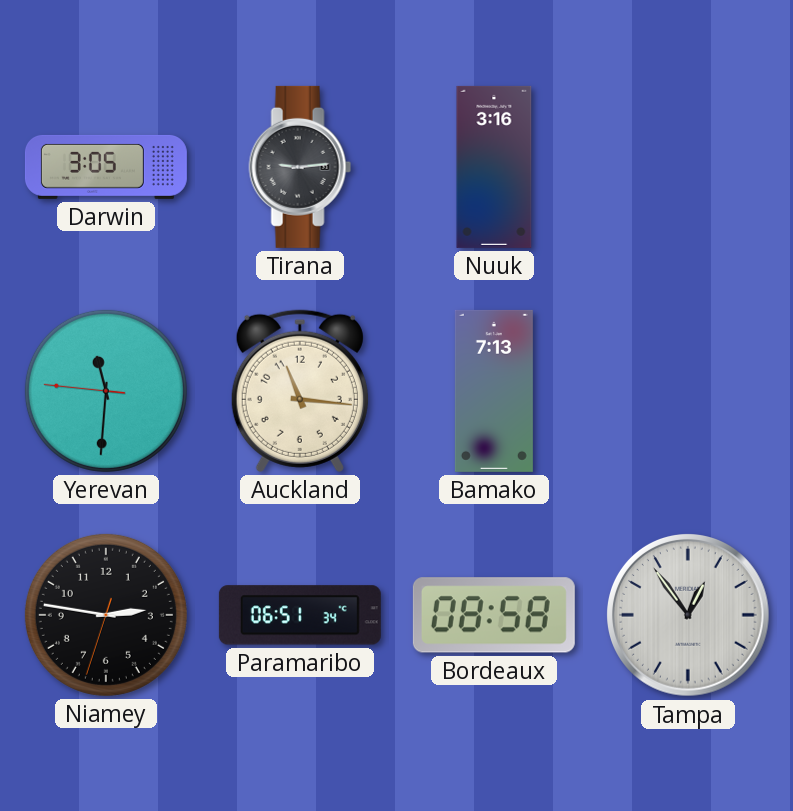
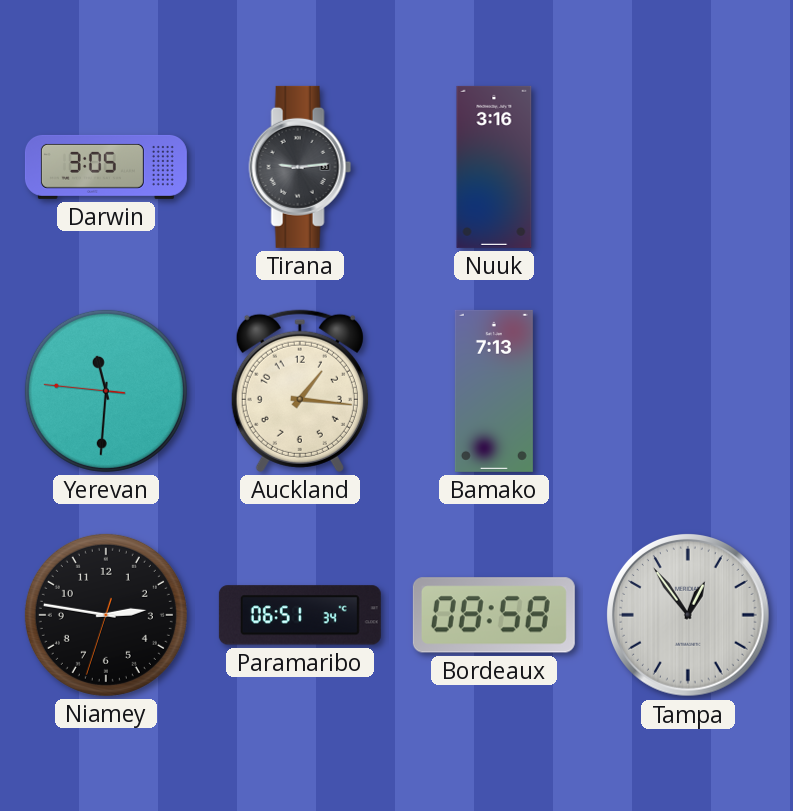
Auckland: 11:16 -> 1:16 (300, 391)
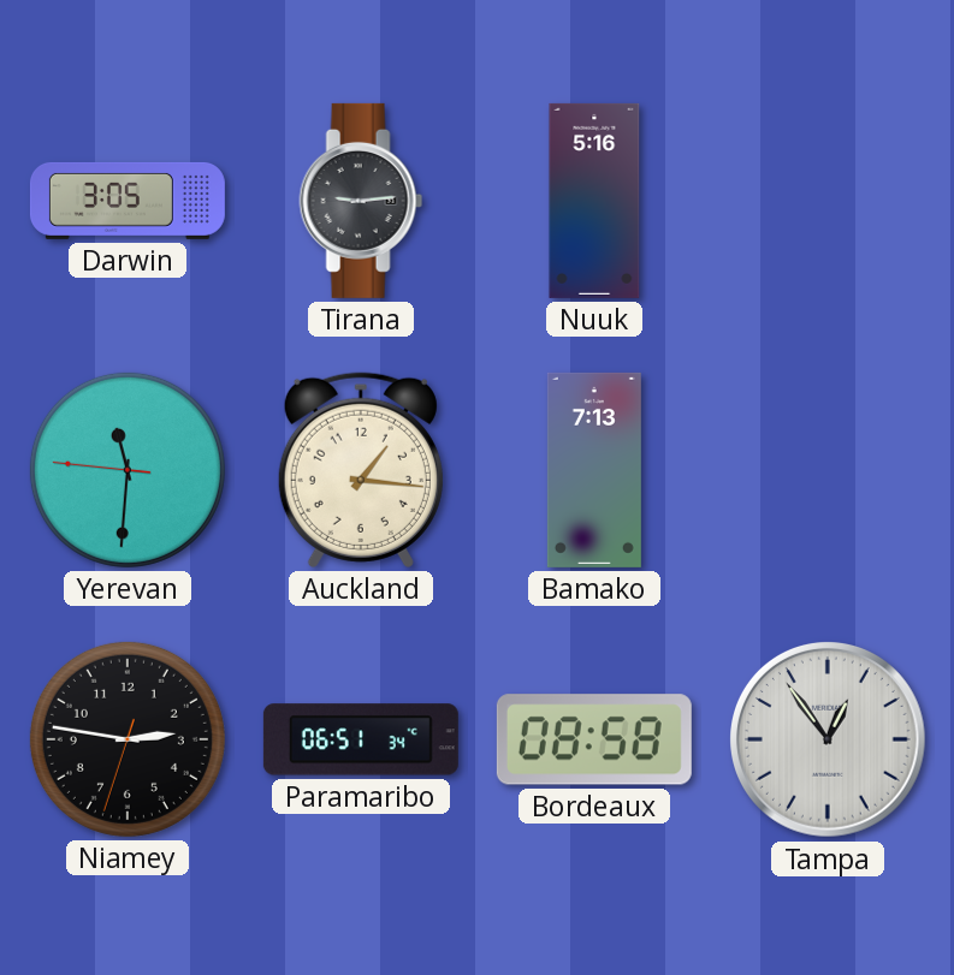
Nuuk: 3:16 -> 5:16 (594, 201)
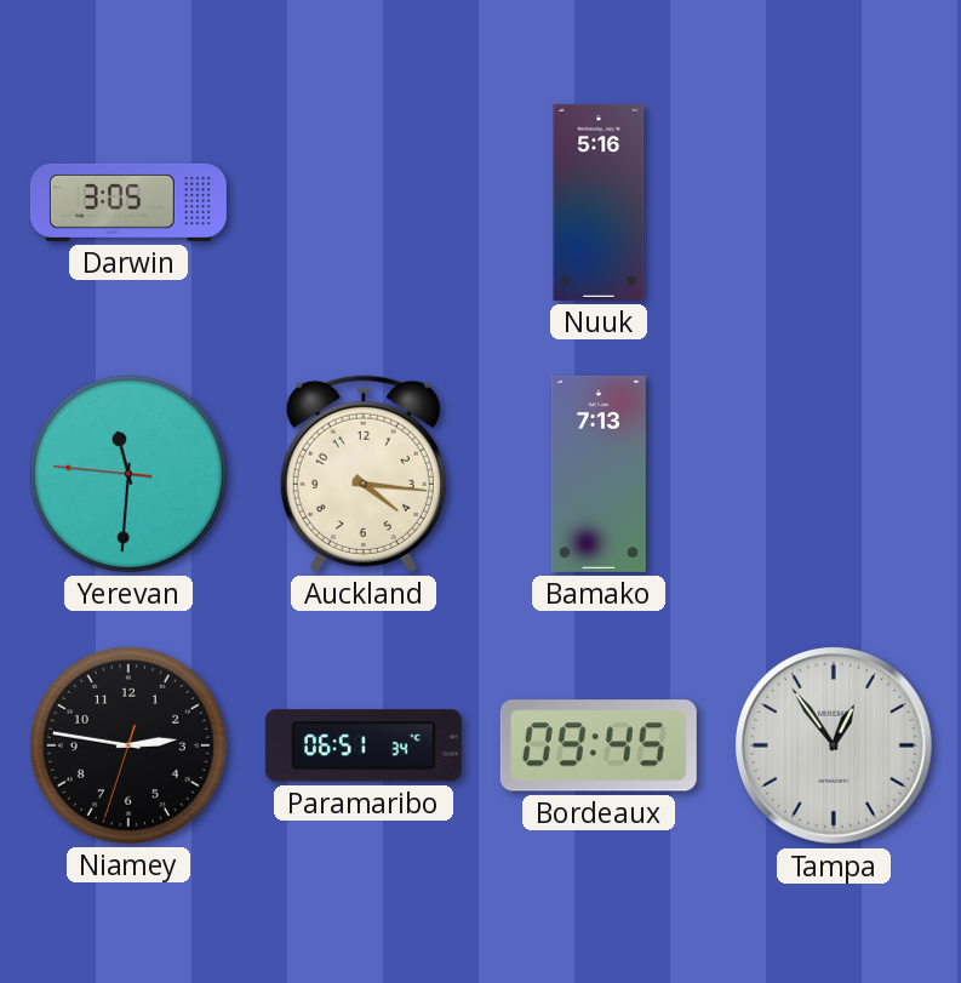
Tirana: 9:14 -> none (361, 201)
Auckland: 1:16 -> 4:16 (364, 474)
Bordeaux: 08:58 -> 09:45 (599, 745)
